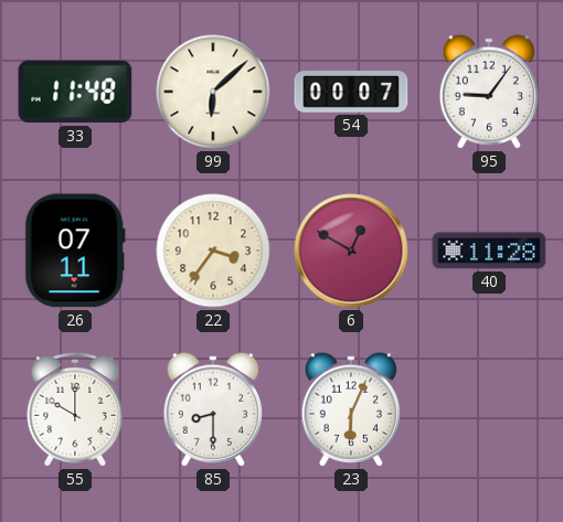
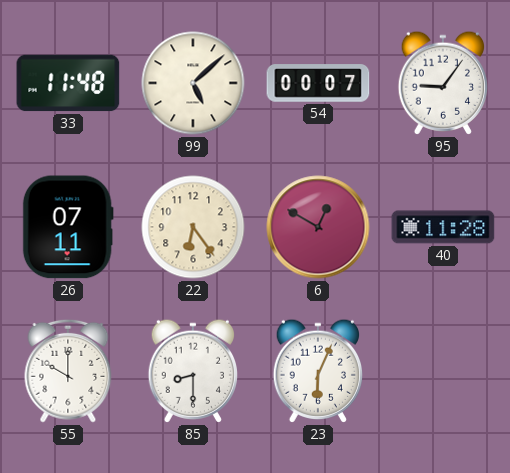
99: 6:08 -> 5:08 (193, 83)
22: 3:36 -> 6:24 (193, 227)
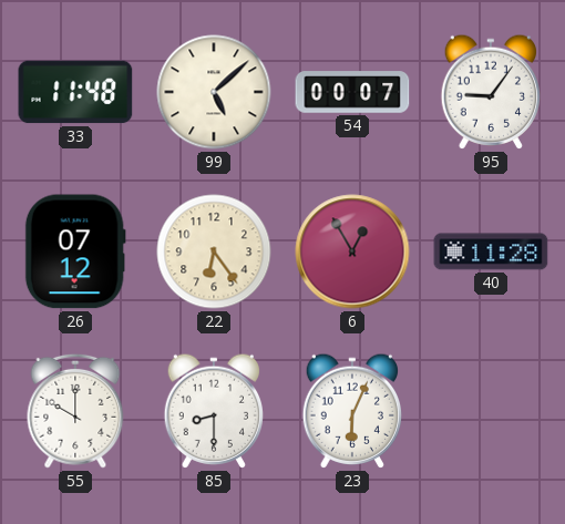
26: 07:11 -> 07:12 (75, 251)
6: 12:50 -> 12:55 (352, 251)
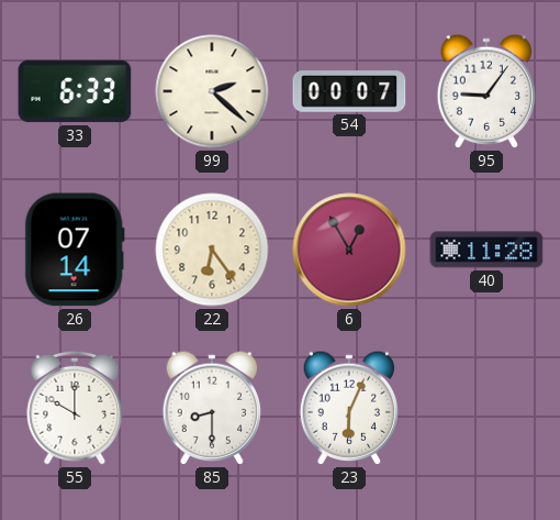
33: 11:48 -> 6:33 (75, 91)
99: 5:08 -> 2:22 (212, 91)
26: 07:12 -> 07:14 (75, 250)
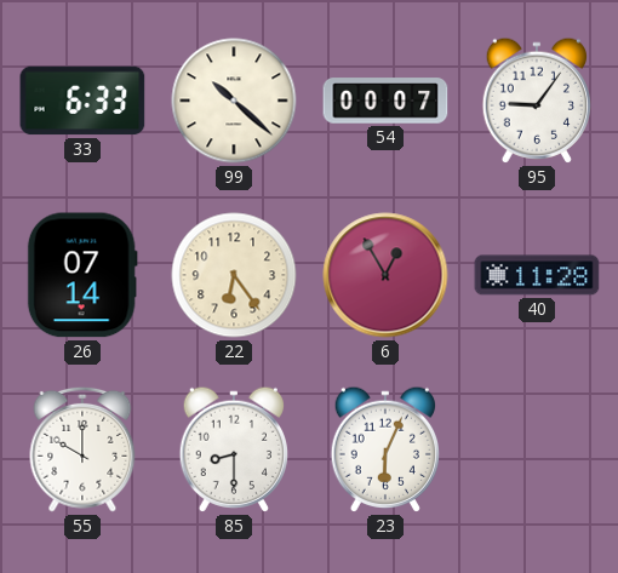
99: 2:22 -> 10:22 (234, 101)
